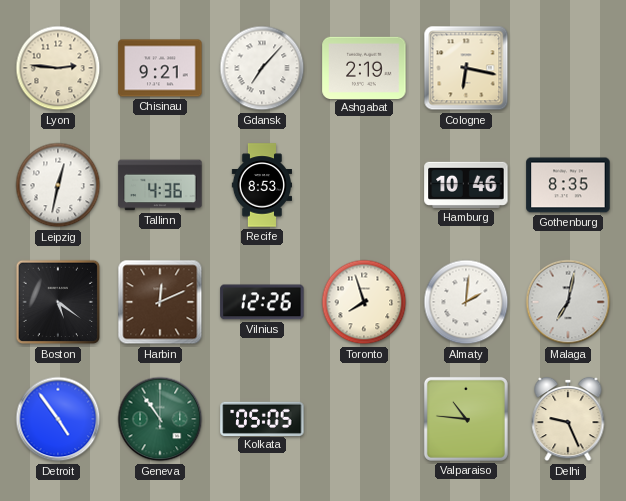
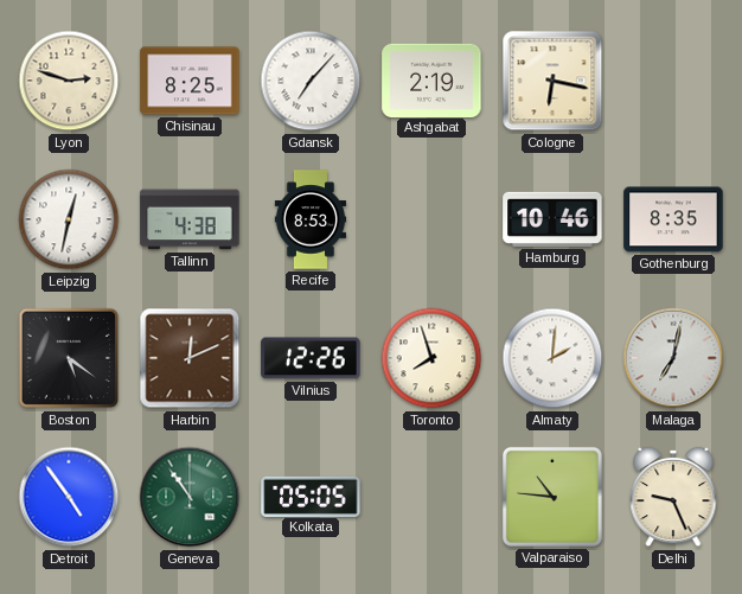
Lyon: 2:46 -> 2:48 (69, 81)
Chisinau: 9:21 -> 8:25 (190, 81)
Tallinn: 4:36 -> 4:38 (190, 219)
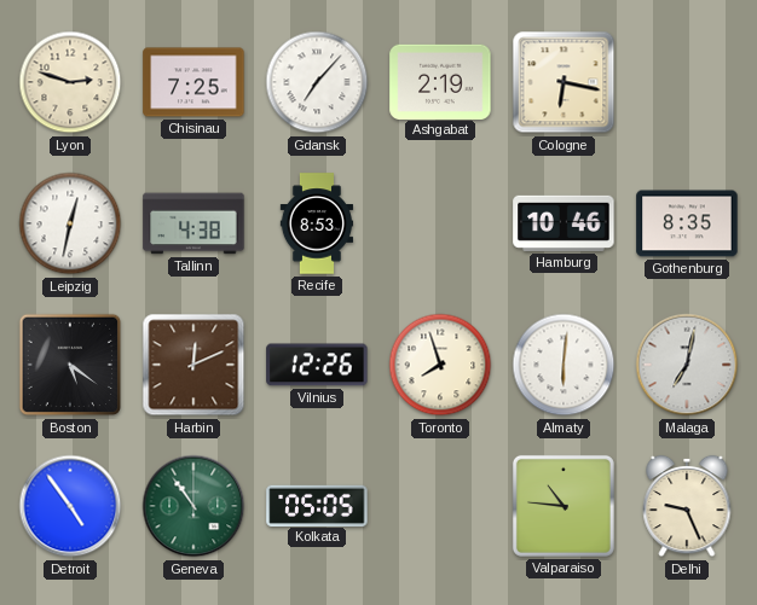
Chisinau: 8:25 -> 7:25 (193, 82)
Almaty: 2:01 -> 6:01 (564, 365)
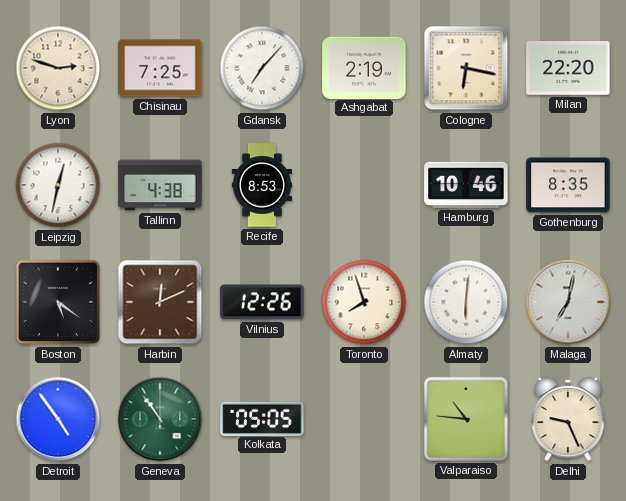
Milan: none -> 22:20 (568, 68)
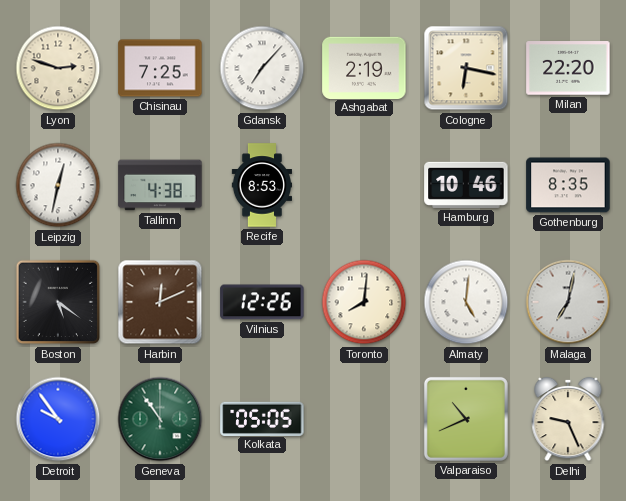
Toronto: 7:57 -> 8:01 (364, 302)
Almaty: 6:01 -> 5:01 (466, 302)
Detroit: 4:54 -> 9:54 (58, 419)
Valparaiso: 10:46 -> 10:41 (466, 419)
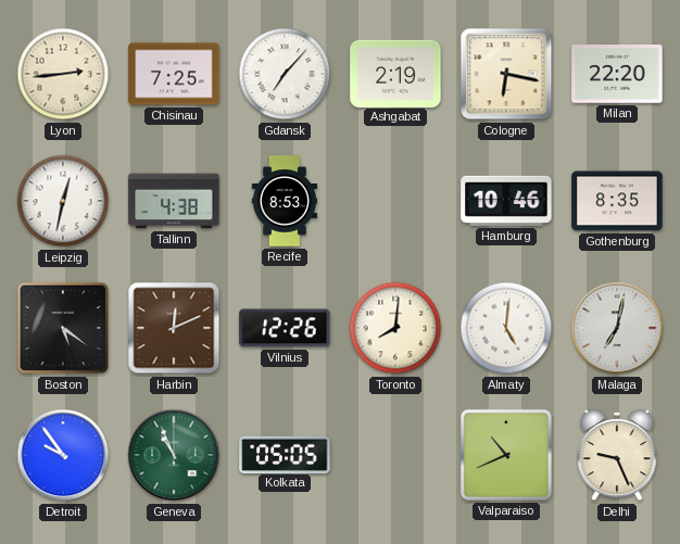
Lyon: 2:48 -> 2:44 (63, 74)
Geneva: 10:54 -> 10:56 (174, 455)
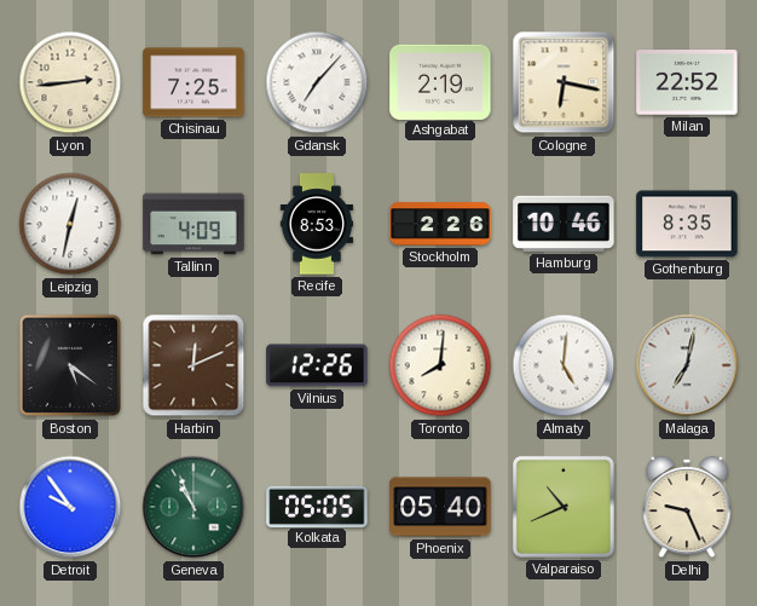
Milan: 22:20 -> 22:52 (687, 82)
Tallinn: 4:38 -> 4:09 (193, 224)
Stockholm: none -> 2:26 (440, 224)
Phoenix: none -> 05:40 (440, 507)
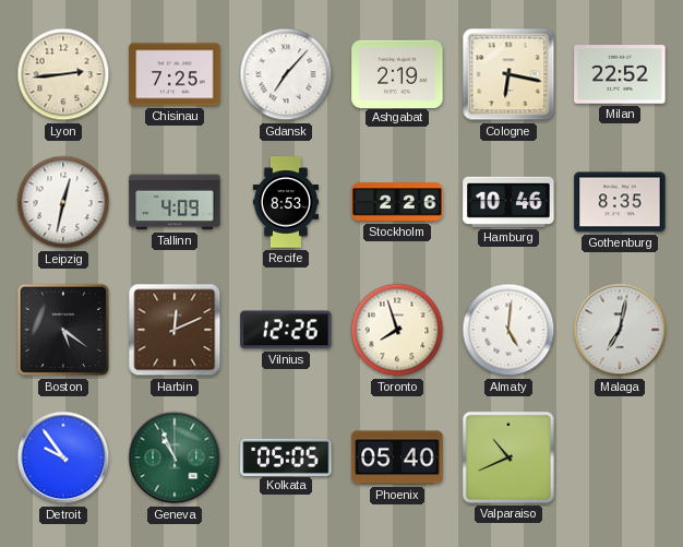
Toronto: 8:01 -> 7:57 (397, 330)
Delhi: 9:26 -> none (687, 507)
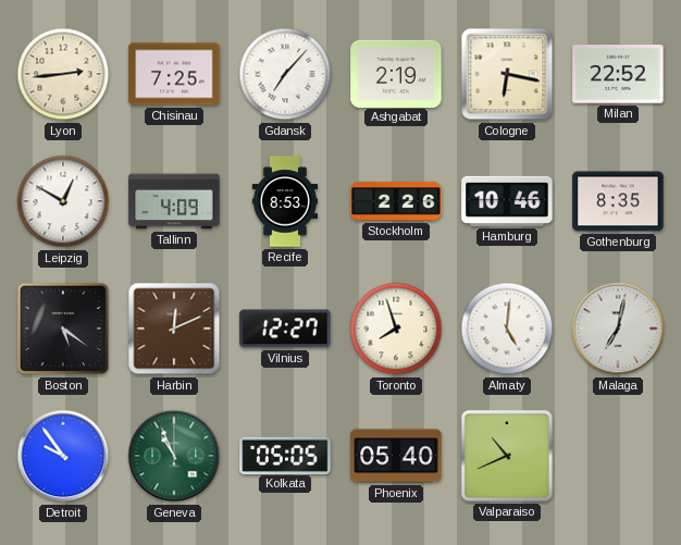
Leipzig: 12:32 -> 12:50 (63, 201)
Vilnius: 12:26 -> 12:27 (285, 329)
